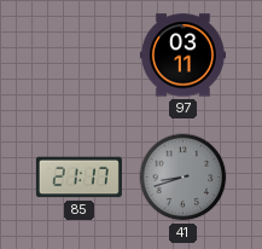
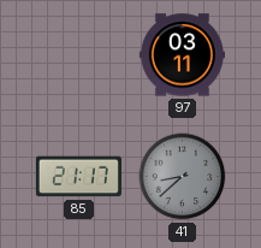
41: 8:42 -> 8:38 (183, 177)
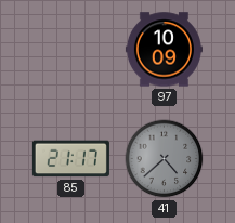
97: 03:11 -> 10:09 (164, 50)
41: 8:38 -> 4:38 (165, 159)
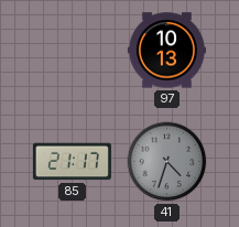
97: 10:09 -> 10:13 (166, 51)
41: 4:38 -> 4:33 (167, 162)
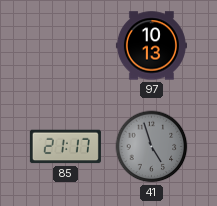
41: 4:33 -> 4:57 (152, 147)
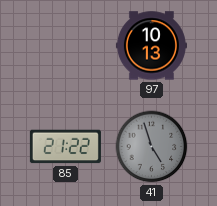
85: 21:17 -> 21:22 (65, 147)
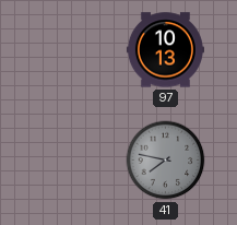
85: 21:22 -> none (65, 147)
41: 4:57 -> 7:47 (166, 161)
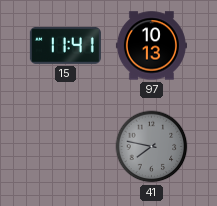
15: none -> 11:41 (65, 45)
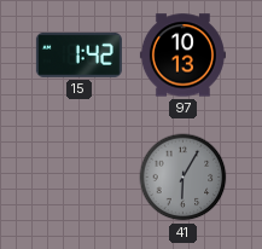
15: 11:41 -> 1:42 (78, 54)
41: 7:47 -> 6:05 (184, 178)
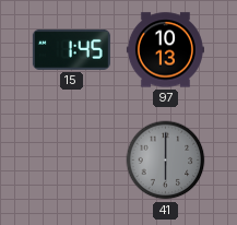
15: 1:42 -> 1:45 (71, 49)
41: 6:05 -> 6:00 (166, 161)
